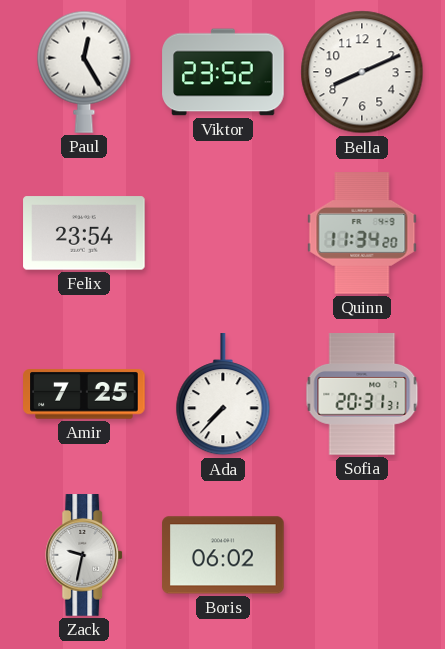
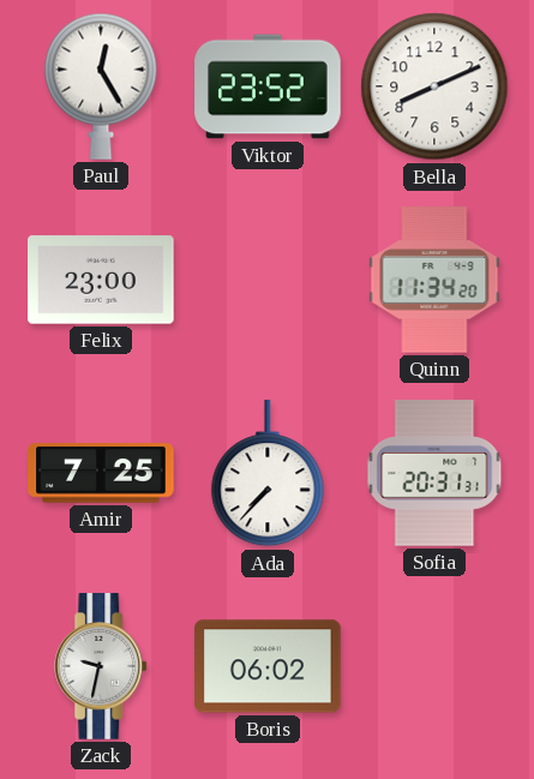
Felix: 23:54 -> 23:00 (101, 280)
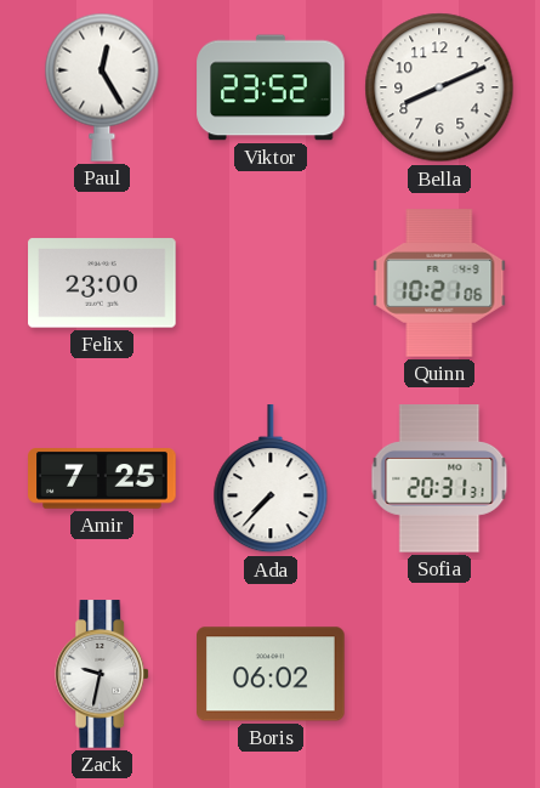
Quinn: 11:34 -> 10:21 (439, 283)
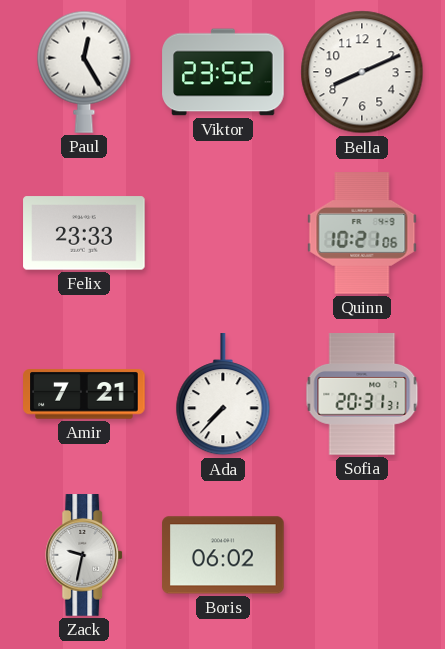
Felix: 23:00 -> 23:33 (84, 233)
Amir: 7:25 -> 7:21 (84, 394)
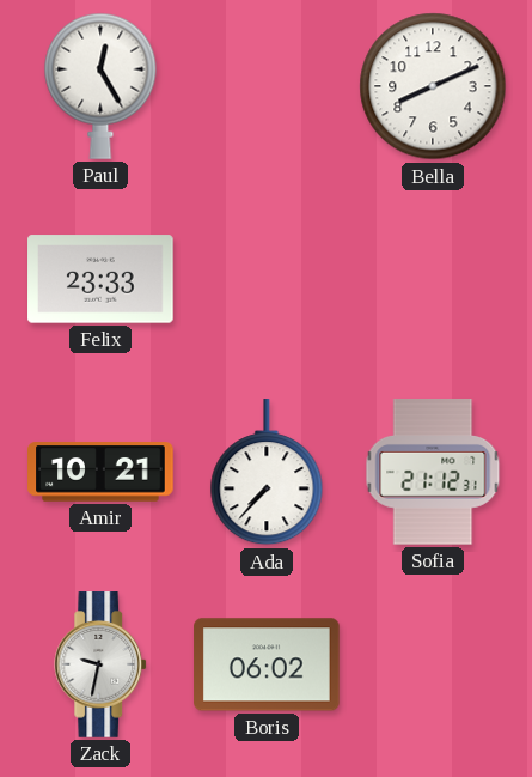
Viktor: 23:52 -> none (223, 72)
Quinn: 10:21 -> none (362, 233)
Amir: 7:21 -> 10:21 (100, 472)
Sofia: 20:31 -> 21:12 (433, 472)
